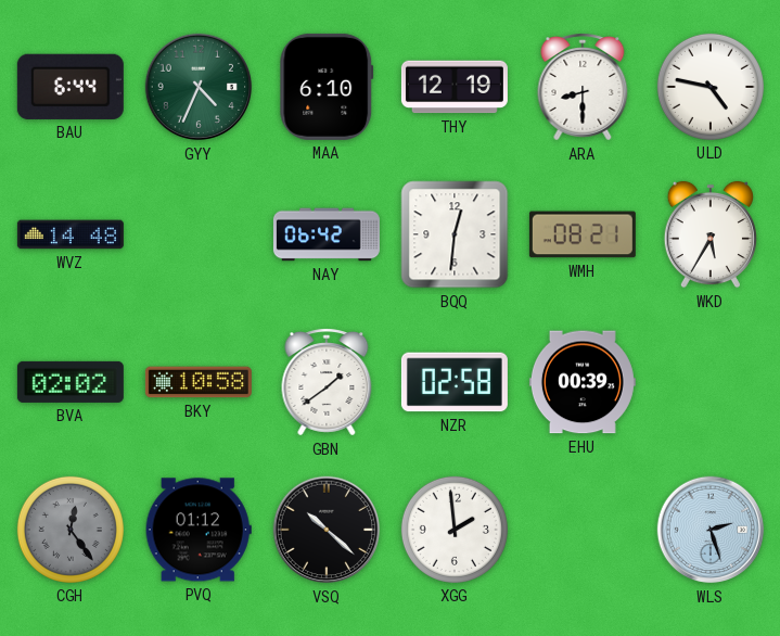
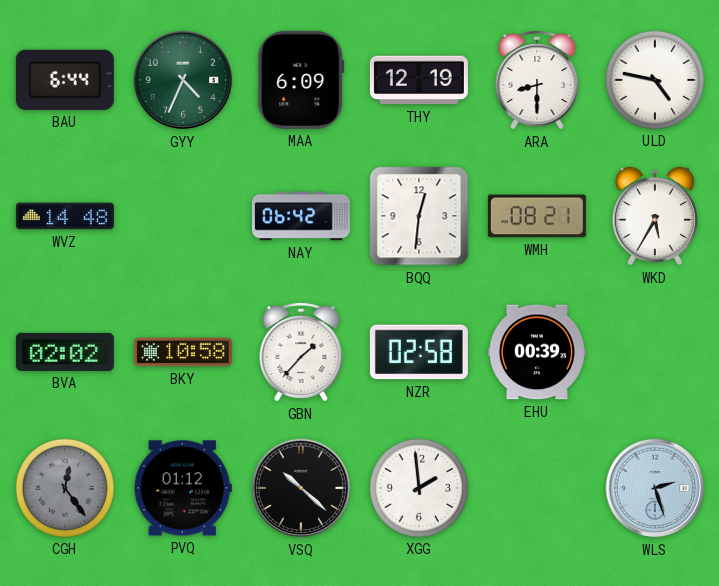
MAA: 6:10 -> 6:09 (301, 80)
GBN: 1:39 -> 1:37 (301, 352)
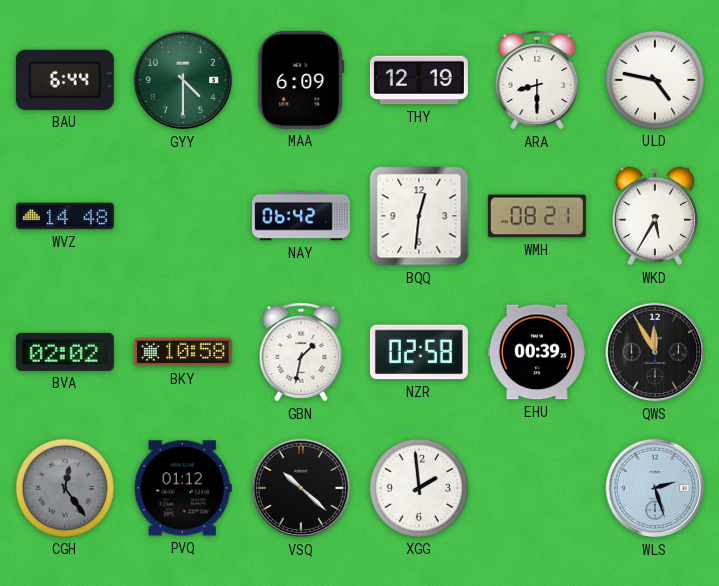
GYY: 4:34 -> 4:30 (183, 80)
GBN: 1:37 -> 1:32 (301, 352)
QWS: none -> 11:55 (655, 352)
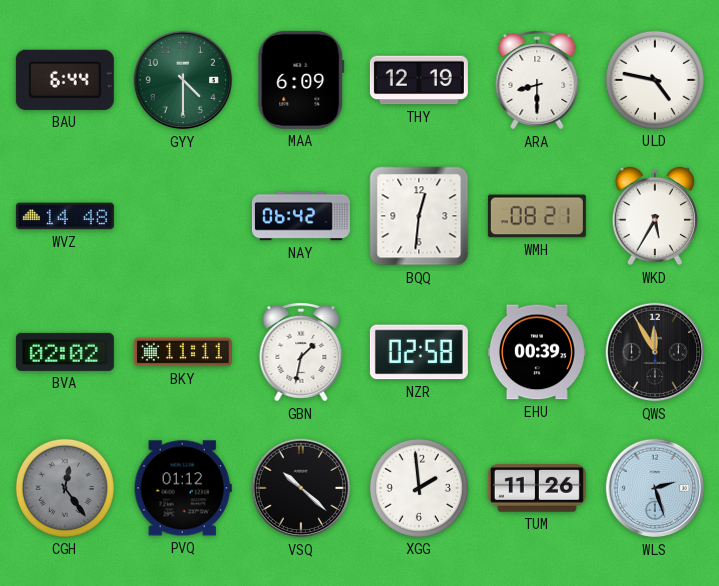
BKY: 10:58 -> 11:11 (183, 352)
TUM: none -> 11:26 (537, 488)
